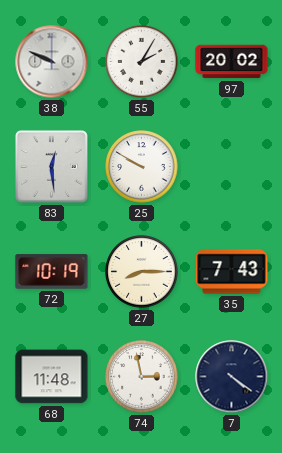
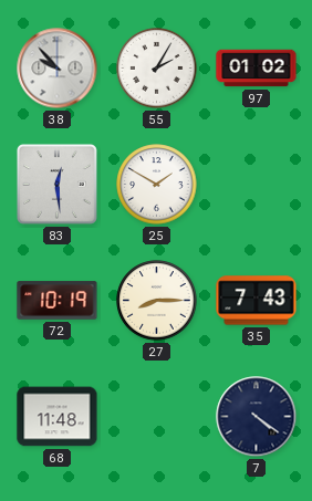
38: 9:49 -> 9:53 (58, 69)
97: 20:02 -> 01:02 (257, 69)
25: 9:50 -> 1:50 (157, 185)
74: 2:58 -> none (142, 377)
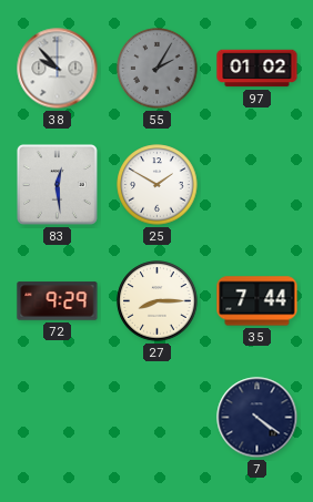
55 dial: white -> grey (158, 69)
72: 10:19 -> 9:29 (58, 301)
35: 7:43 -> 7:44 (258, 301)
68: 11:48 -> none (58, 417)
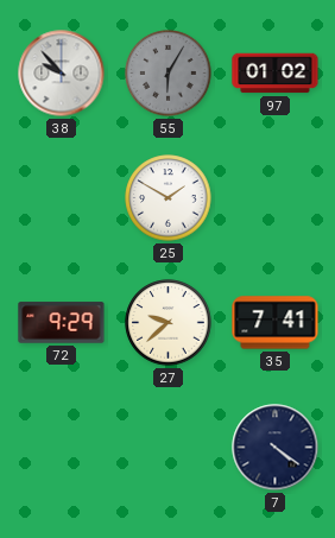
55: 2:05 -> 6:05 (169, 74)
83: 12:29 -> none (57, 184)
27: 8:15 -> 9:38 (169, 323)
35: 7:44 -> 7:41 (276, 323)
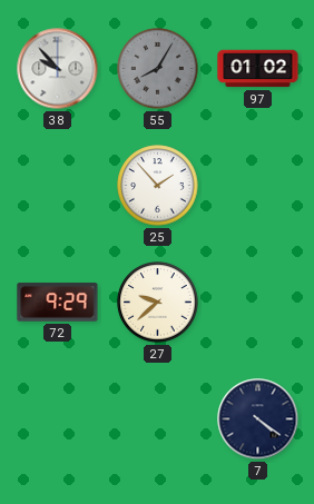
55: 6:05 -> 8:05 (158, 69)
25: 1:50 -> 1:53 (158, 186)
35: 7:41 -> none (276, 323)
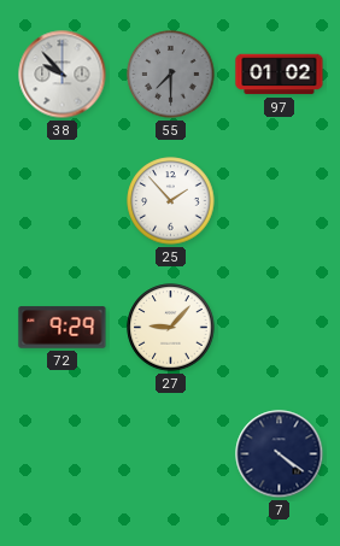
55: 8:05 -> 7:30 (171, 75)
27: 9:38 -> 9:07 (171, 328)
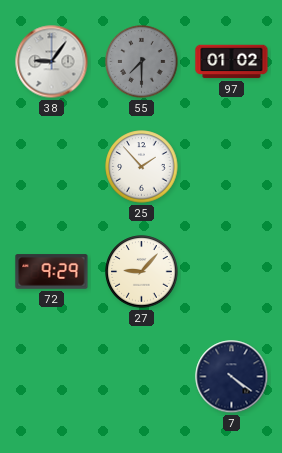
38: 9:53 -> 9:06 (52, 62)
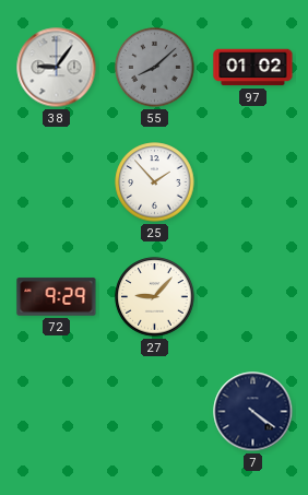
55: 7:30 -> 8:08 (155, 68)
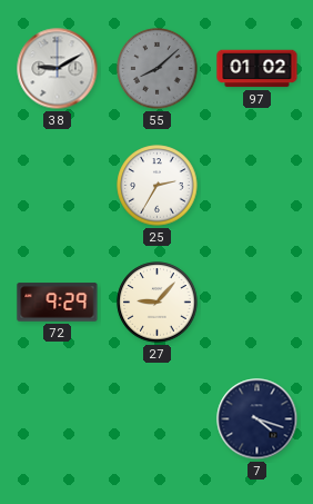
38: 9:06 -> 9:10 (58, 69)
25: 1:53 -> 2:35 (158, 186)
7: 4:21 -> 4:18 (258, 419)
